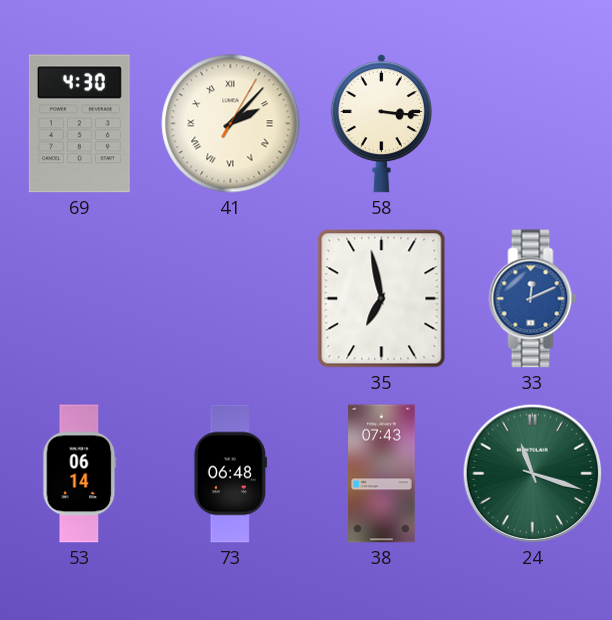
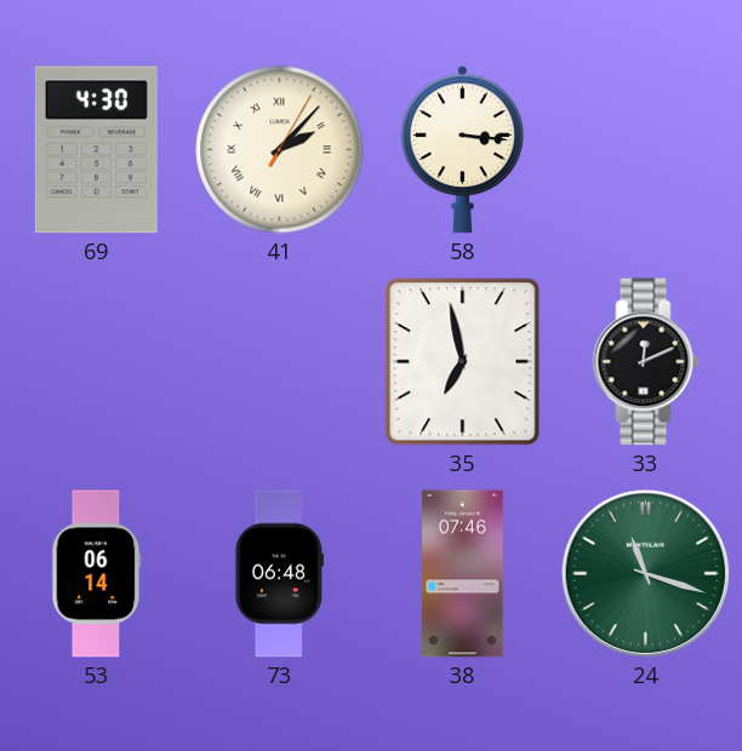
33 dial: blue -> black (646, 362)
38: 07:43 -> 07:46 (463, 574)
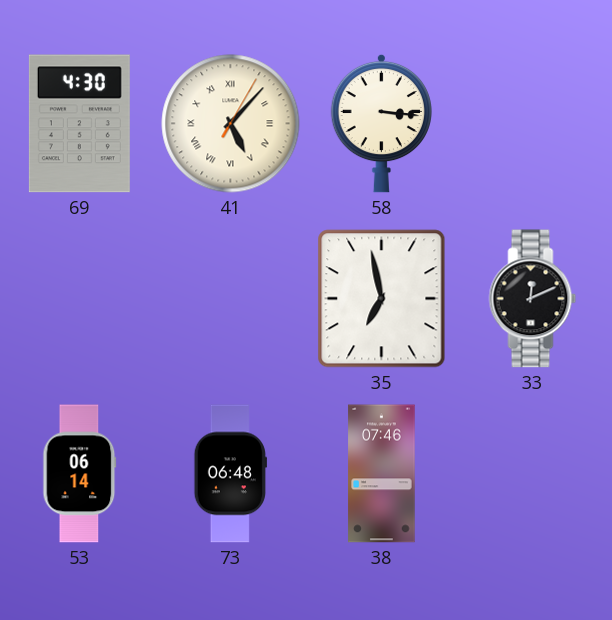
41: 2:07 -> 5:07 (231, 124)
24: 11:18 -> none (646, 574)
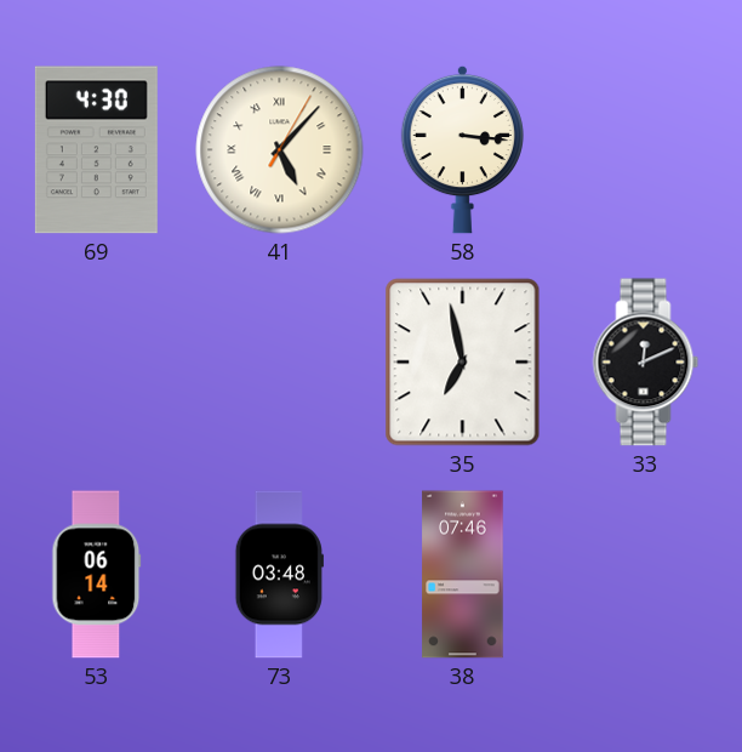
73: 06:48 -> 03:48 (279, 575)
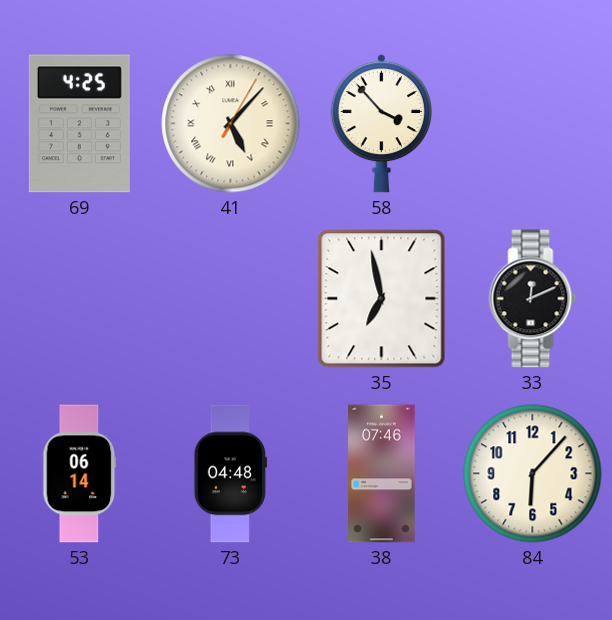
69: 4:30 -> 4:25 (79, 124)
58: 3:16 -> 3:53 (381, 123)
73: 03:48 -> 04:48 (230, 474)
84: none -> 6:07 (533, 474)
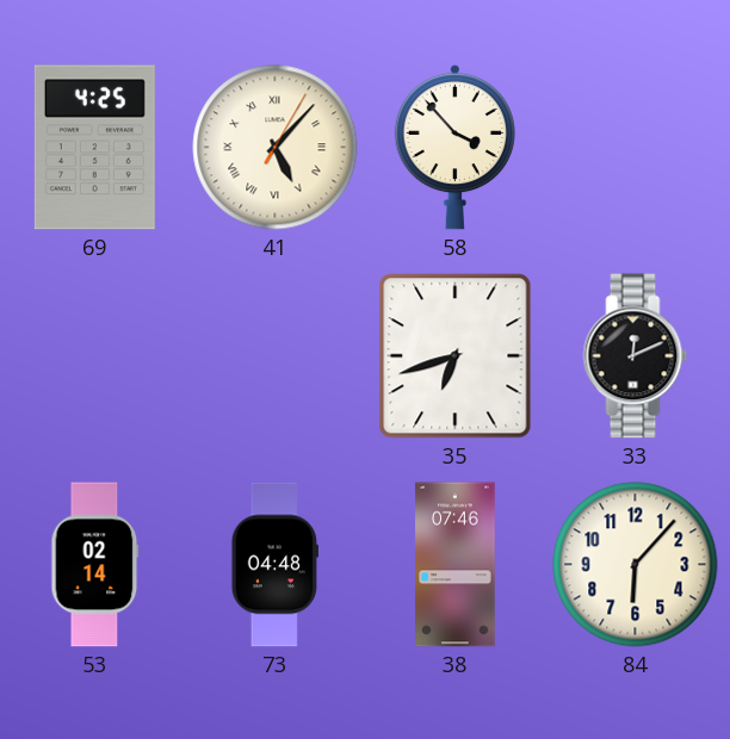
35: 6:58 -> 6:42 (456, 356)
53: 06:14 -> 02:14 (95, 565)
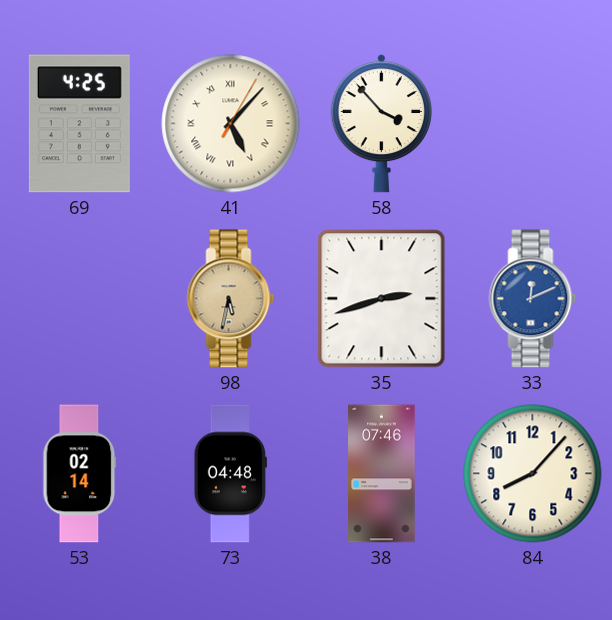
98: none -> 5:32 (231, 299)
35: 6:42 -> 2:42 (382, 299)
33 dial: black -> blue (533, 299)
84: 6:07 -> 8:07 (533, 474)
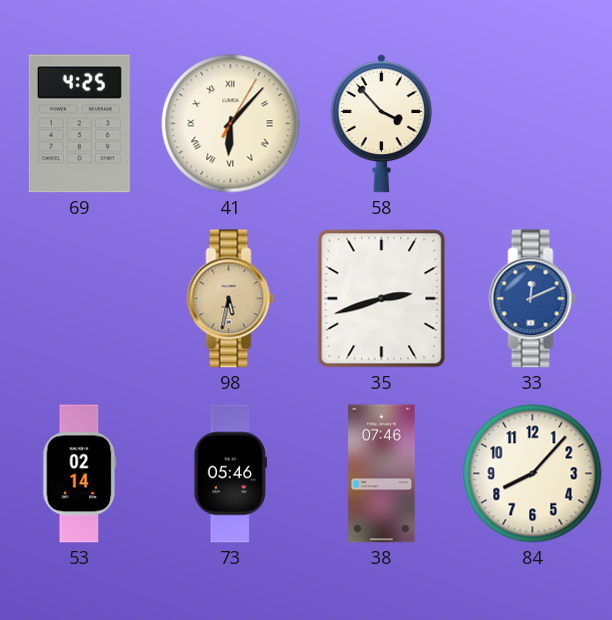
41: 5:07 -> 6:07 (231, 124)
73: 04:48 -> 05:46 (230, 474)
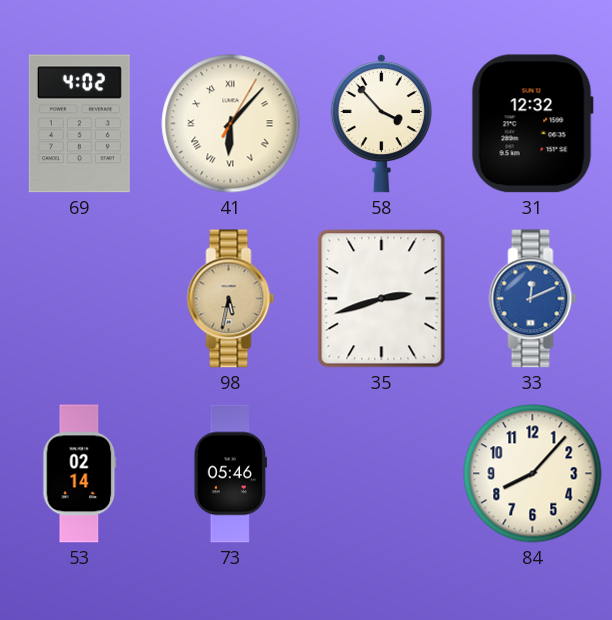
69: 4:25 -> 4:02 (79, 124)
31: none -> 12:32 (532, 124)
38: 07:46 -> none (382, 474)
